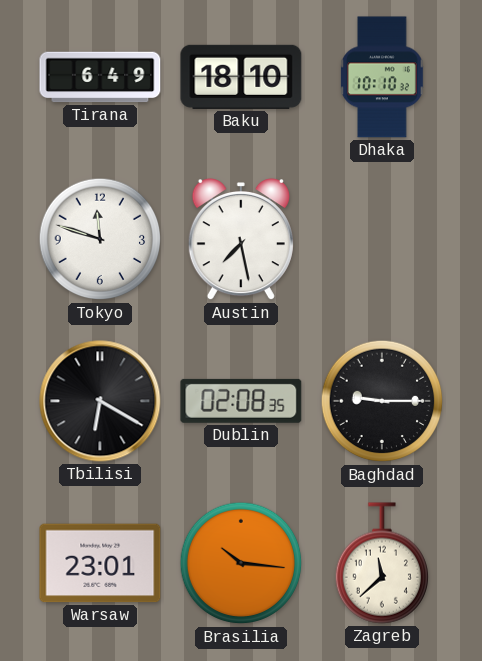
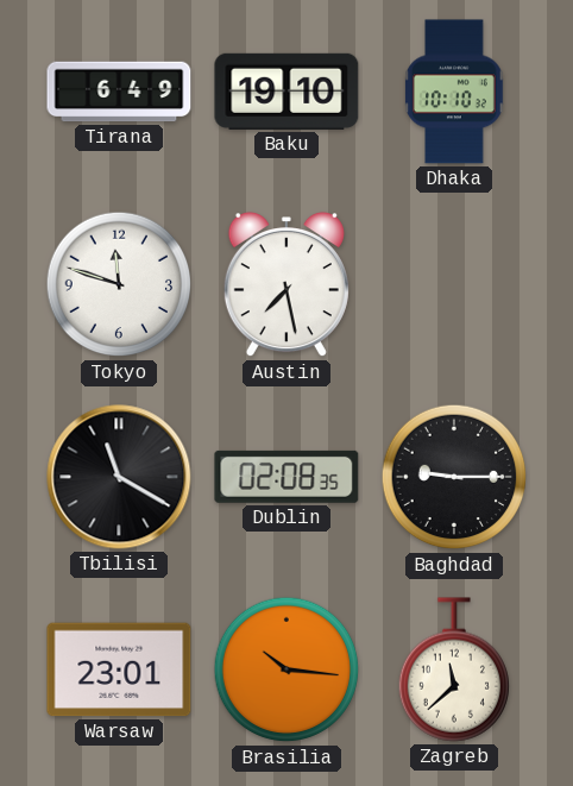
Baku: 18:10 -> 19:10 (286, 92)
Tbilisi: 6:20 -> 11:20 (119, 477)
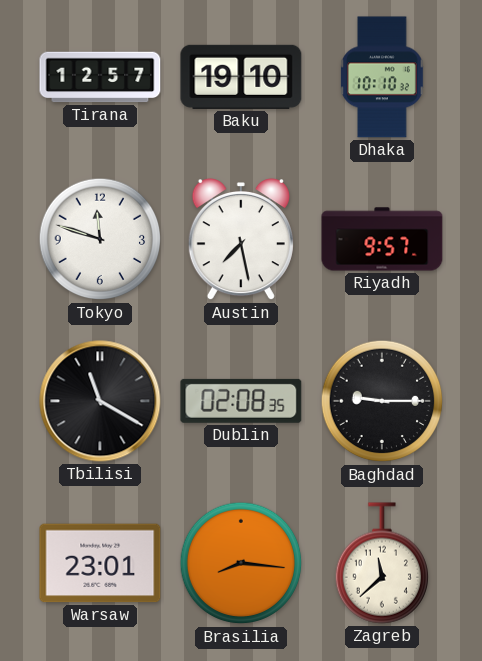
Tirana: 6:49 -> 12:57 (100, 77)
Riyadh: none -> 9:57 (382, 239)
Brasilia: 10:16 -> 8:16 (241, 563)
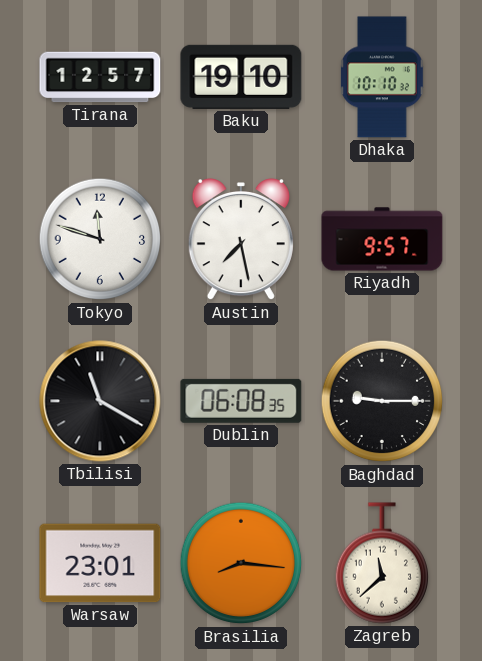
Dublin: 02:08 -> 06:08 (241, 401)
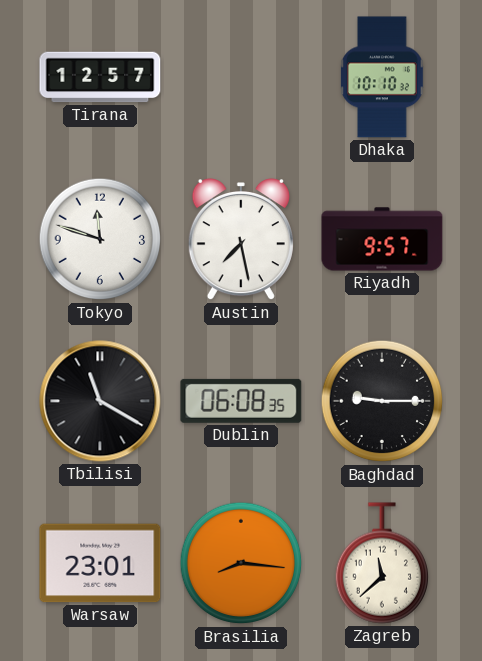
Baku: 19:10 -> none (241, 77)
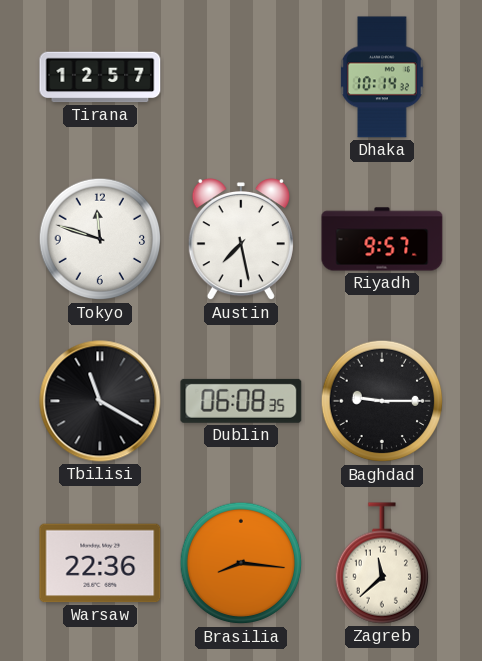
Dhaka: 10:10 -> 10:14 (383, 77)
Warsaw: 23:01 -> 22:36 (100, 563)
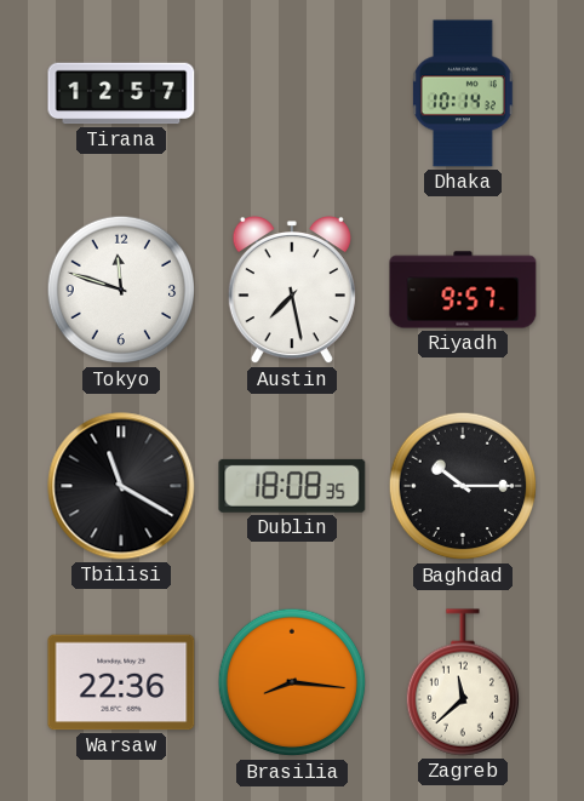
Dublin: 06:08 -> 18:08 (292, 486)
Baghdad: 9:15 -> 10:15 (463, 486)
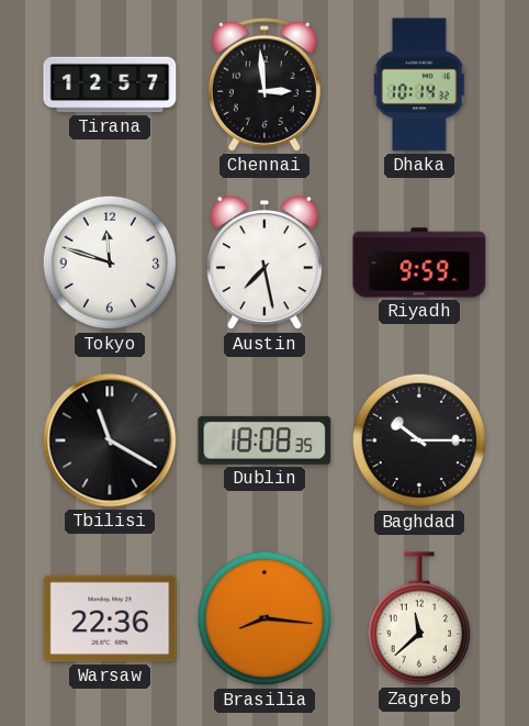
Chennai: none -> 2:59 (264, 85)
Riyadh: 9:57 -> 9:59 (419, 263)
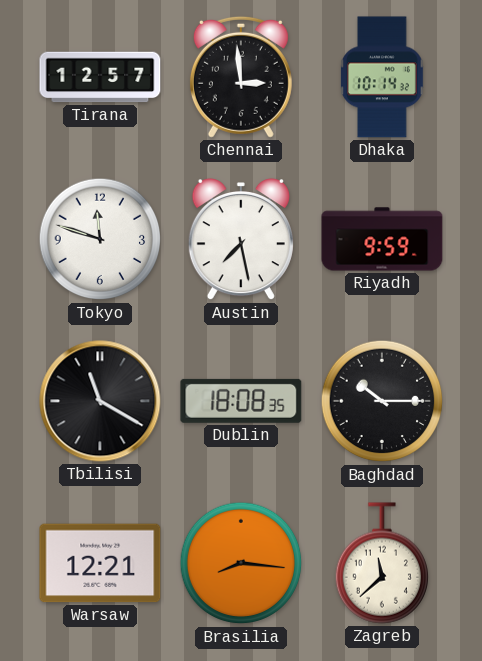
Warsaw: 22:36 -> 12:21 (100, 563)
